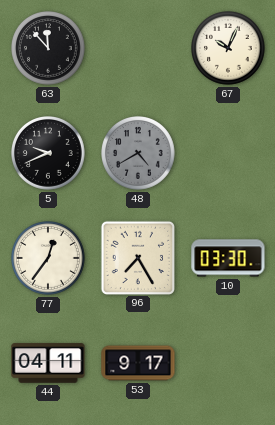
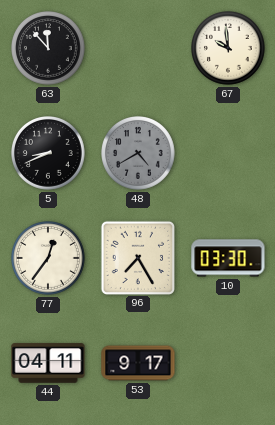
67: 10:04 -> 9:59 (229, 49)
5: 9:41 -> 8:41 (49, 154)
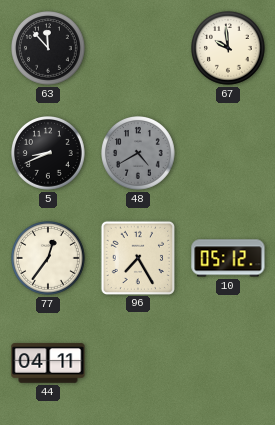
10: 03:30 -> 05:12 (228, 258)
53: 9:17 -> none (138, 363)
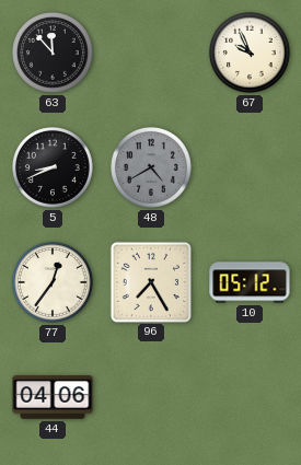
67: 9:59 -> 9:56 (251, 54)
44: 04:11 -> 04:06 (53, 397)
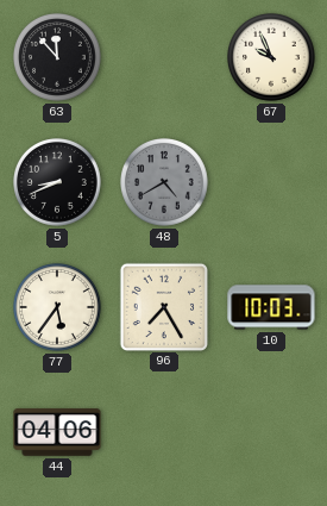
77: 12:36 -> 5:36 (58, 308)
10: 05:12 -> 10:03 (271, 307)
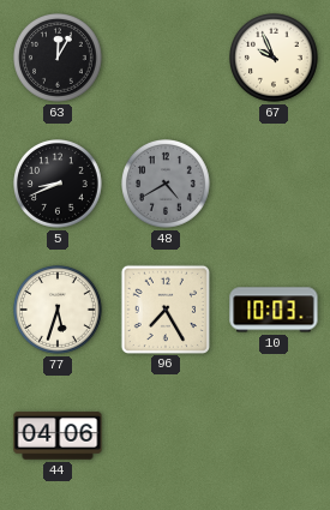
63: 11:53 -> 12:05 (59, 59)
77: 5:36 -> 5:33 (59, 311)
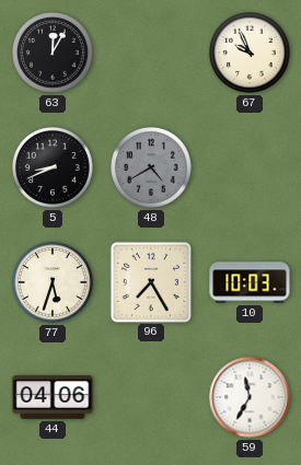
59: none -> 11:35 (250, 397)
